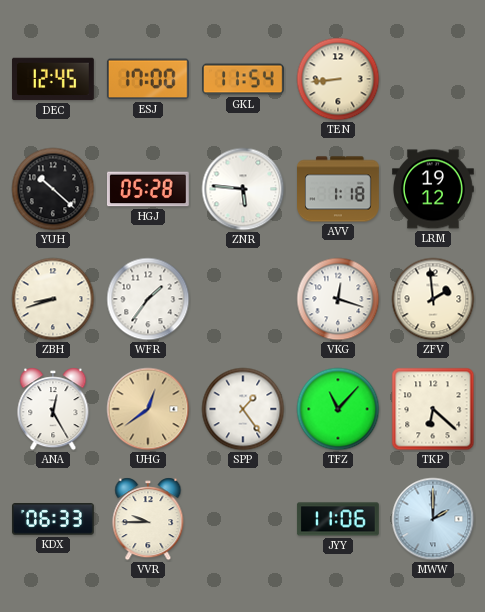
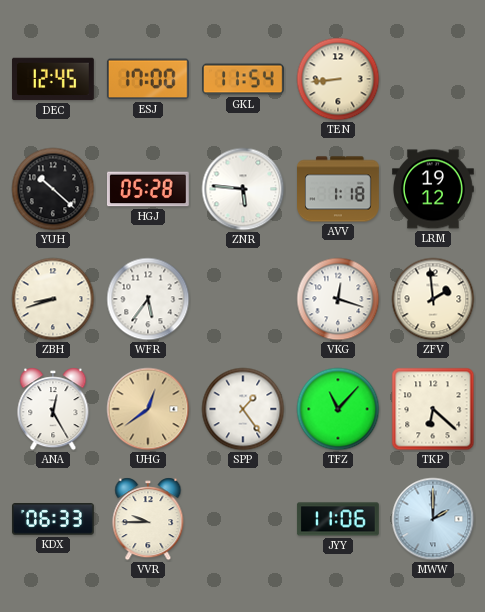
WFR: 1:36 -> 5:36 (148, 299)
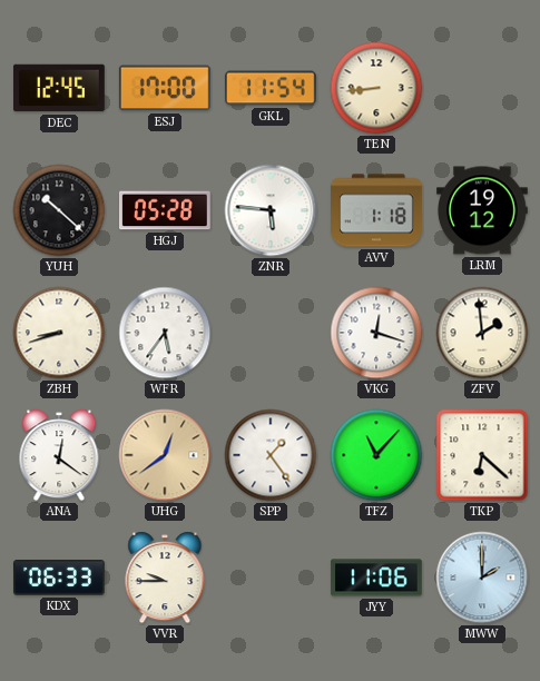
ANA: 12:25 -> 12:21 (59, 455)
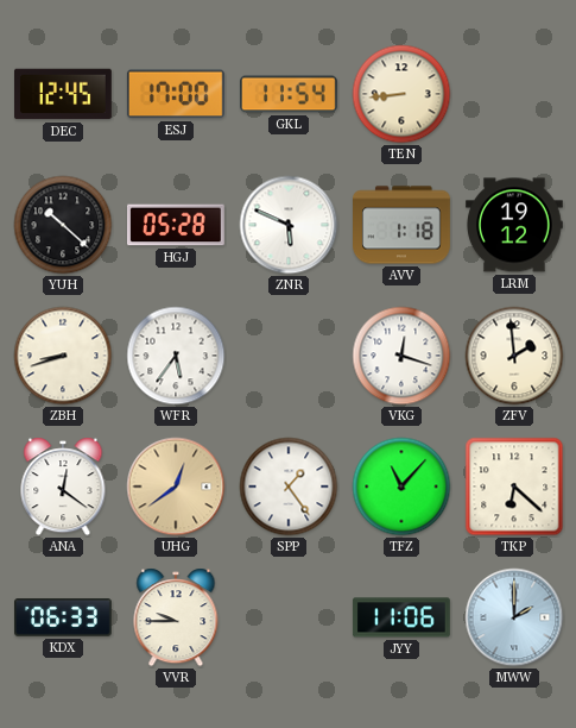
ZNR: 5:46 -> 5:49 (289, 225)
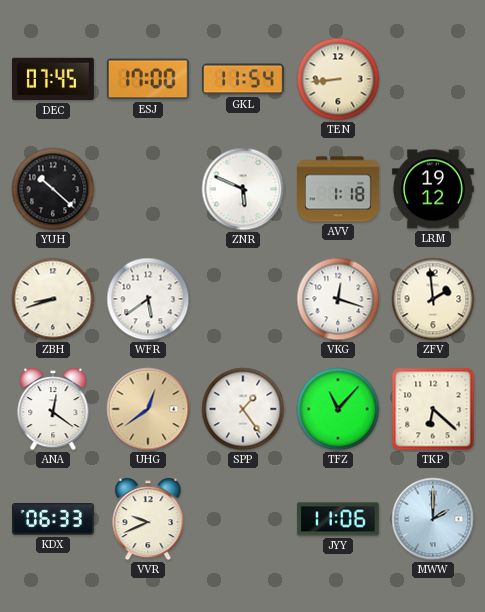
DEC: 12:45 -> 07:45 (54, 79)
HGJ: 05:28 -> none (177, 225)
WFR: 5:36 -> 5:39 (148, 299)
VVR: 9:45 -> 9:41 (148, 519)
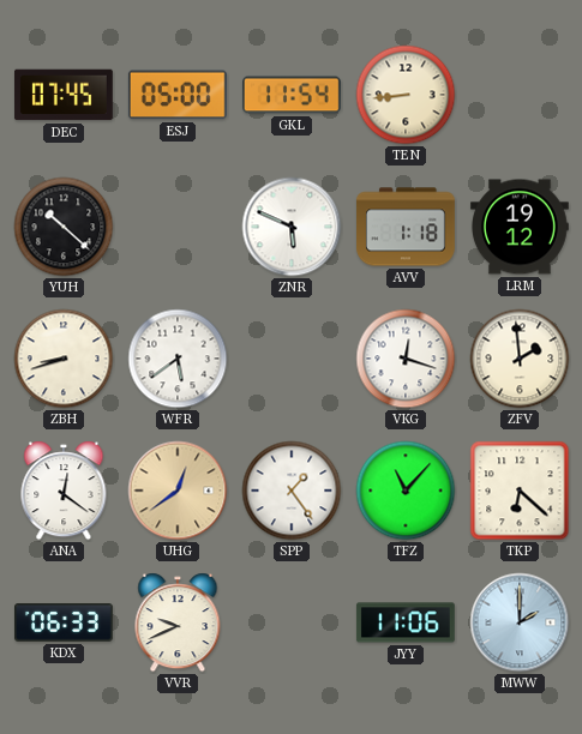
ESJ: 17:00 -> 05:00 (178, 95)
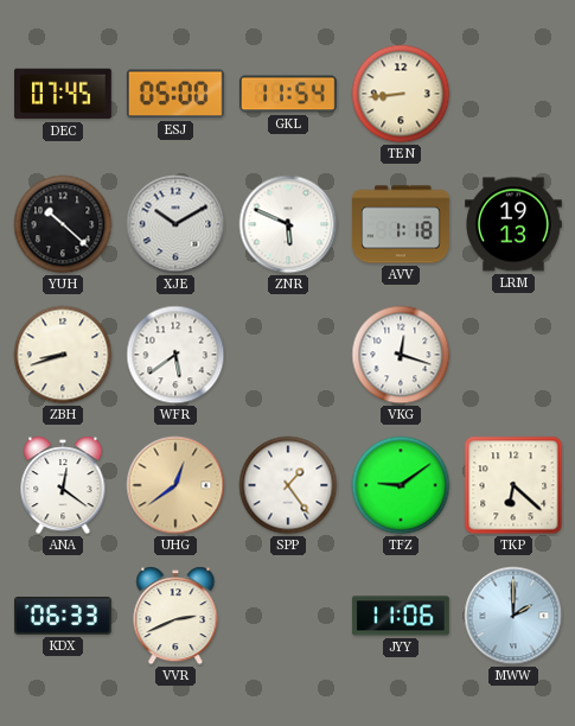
XJE: none -> 10:10 (175, 224)
LRM: 19:12 -> 19:13 (515, 224)
ZFV: 1:59 -> none (520, 359)
TFZ: 11:07 -> 9:09 (401, 485)
VVR: 9:41 -> 2:41 (175, 616)
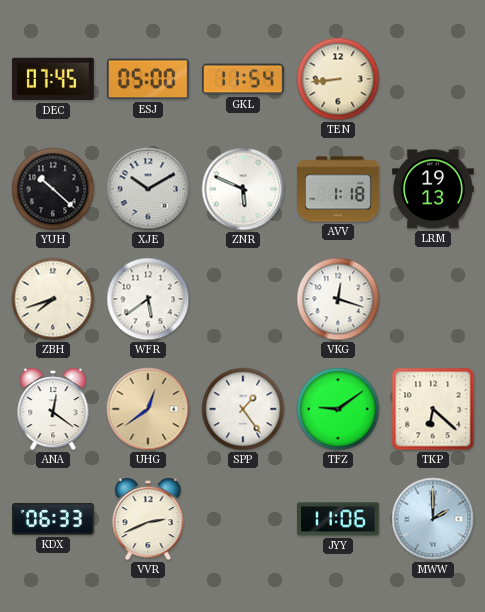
ZBH: 8:42 -> 7:42 (53, 299)
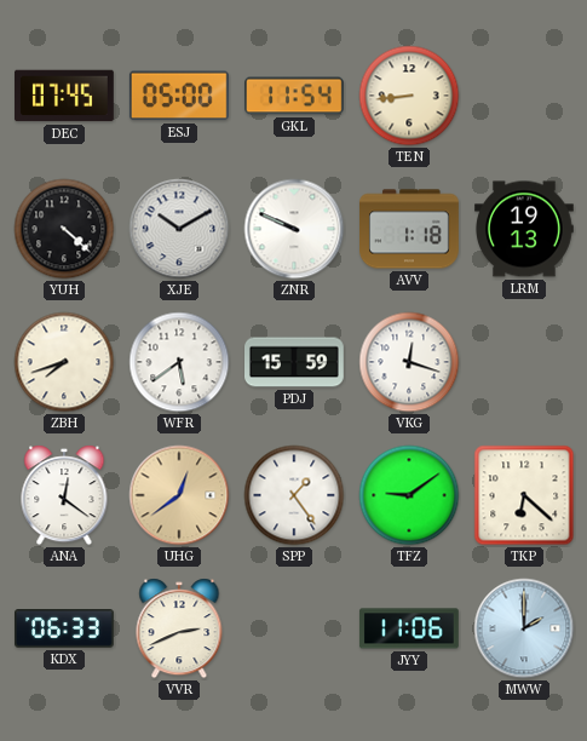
YUH: 10:22 -> 4:22 (64, 229)
ZNR: 5:49 -> 9:49 (294, 229)
PDJ: none -> 15:59 (295, 362)
